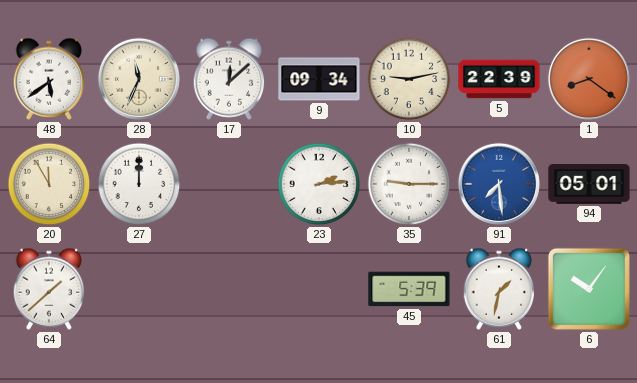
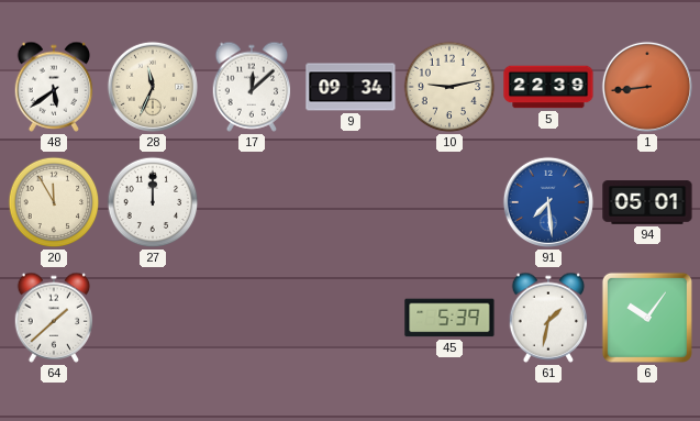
1: 8:21 -> 8:44 (647, 87)
23: 2:14 -> none (319, 184)
35: 9:15 -> none (409, 184)
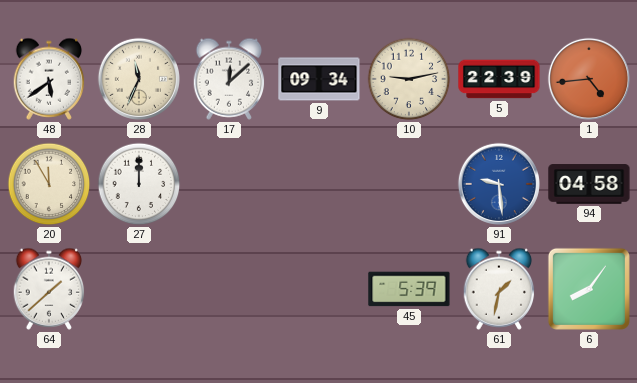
1: 8:44 -> 4:44 (589, 79)
91: 7:29 -> 9:29 (499, 184)
94: 05:01 -> 04:58 (589, 184)
6: 10:06 -> 8:06 (589, 289)
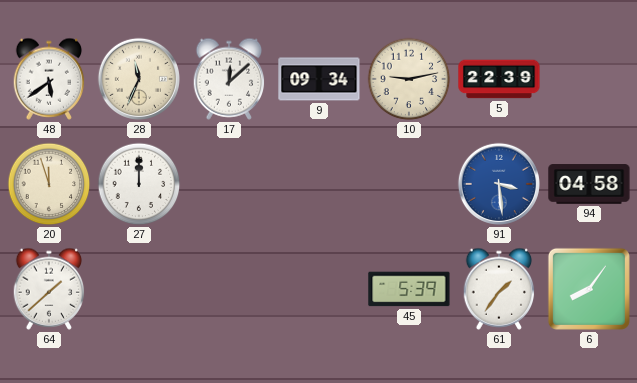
1: 4:44 -> none (589, 79)
20: 11:55 -> 11:57 (49, 184)
91: 9:29 -> 3:29 (499, 184)
61: 1:32 -> 1:36 (499, 289)
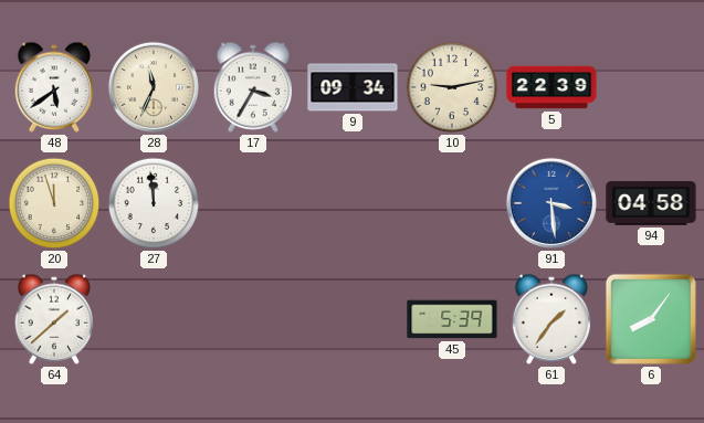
17: 12:08 -> 3:35 (253, 87)
27: 12:00 -> 11:59 (154, 203)
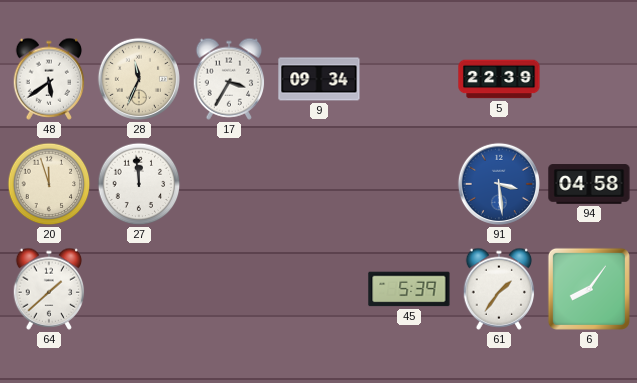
10: 9:13 -> none (452, 87)
